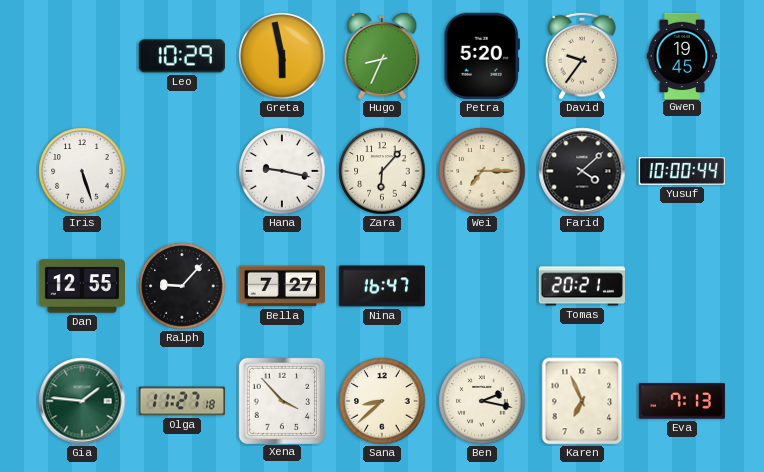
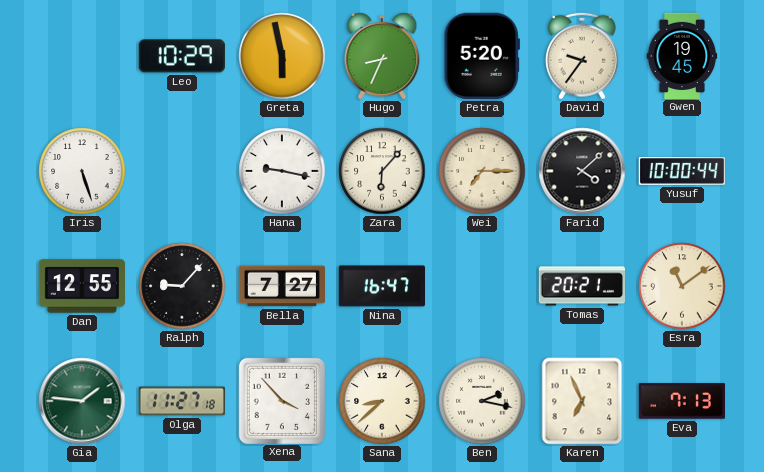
Esra: none -> 11:09 (682, 286)
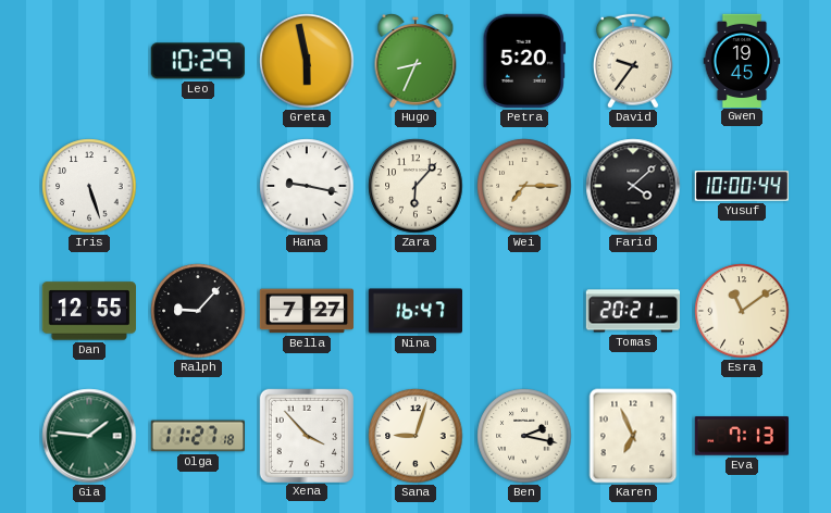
Sana: 8:38 -> 9:03 (415, 436)
